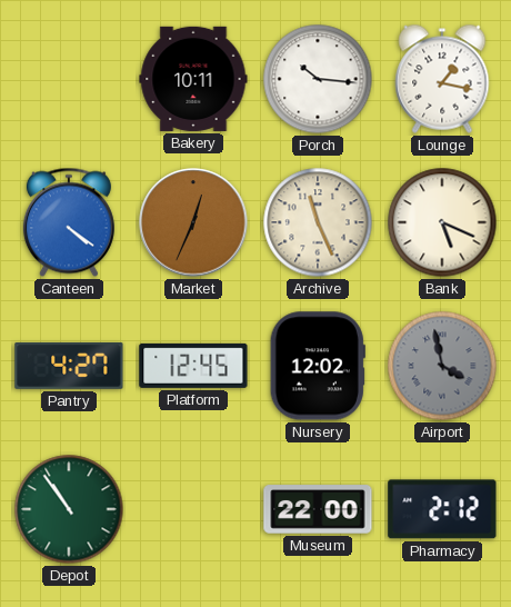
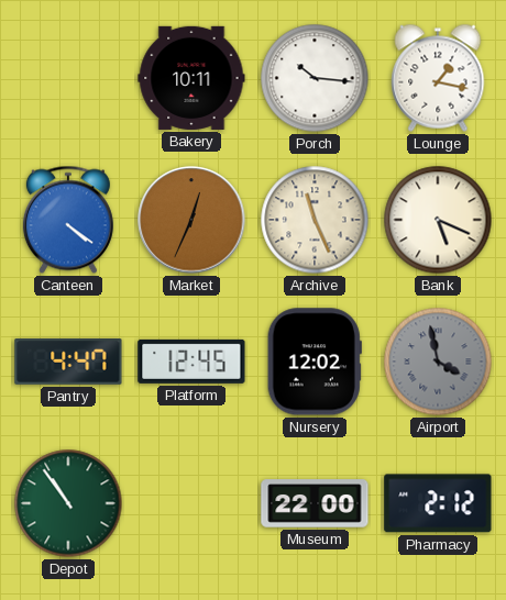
Pantry: 4:27 -> 4:47 (68, 363)
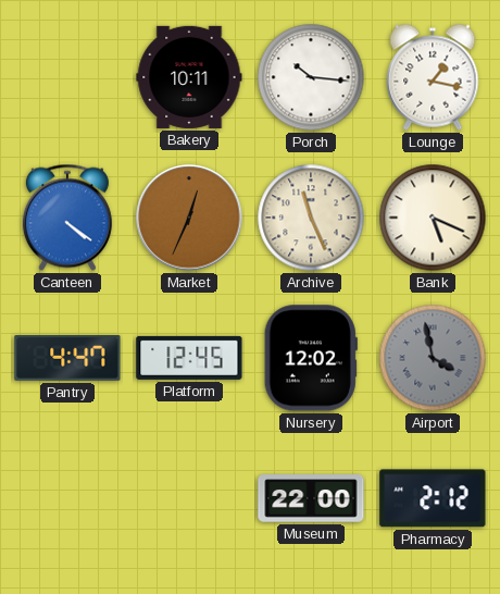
Depot: 10:54 -> none (68, 503)
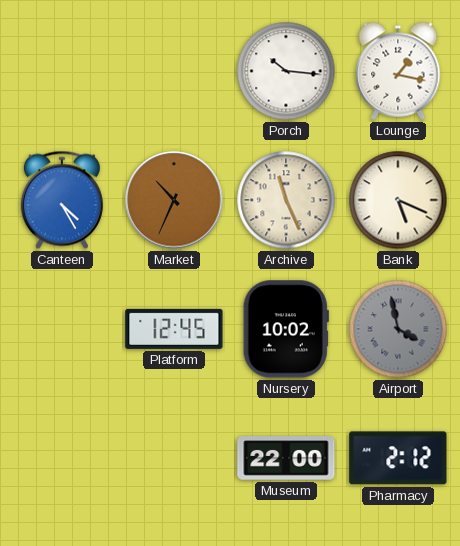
Bakery: 10:11 -> none (189, 77)
Canteen: 4:21 -> 4:25 (62, 200)
Market: 12:34 -> 10:34 (174, 200)
Pantry: 4:47 -> none (67, 359)
Nursery: 12:02 -> 10:02 (286, 329)
